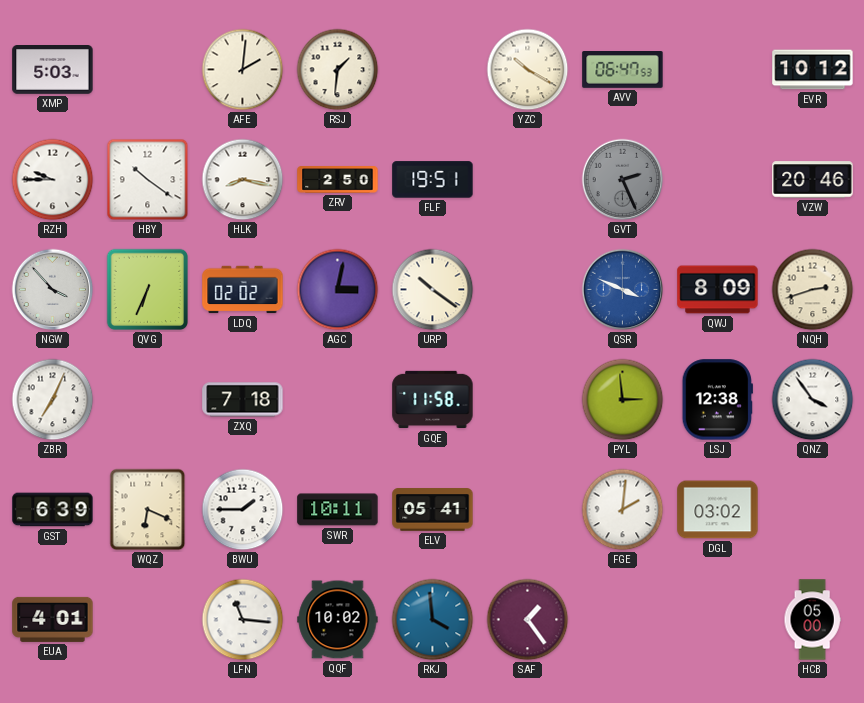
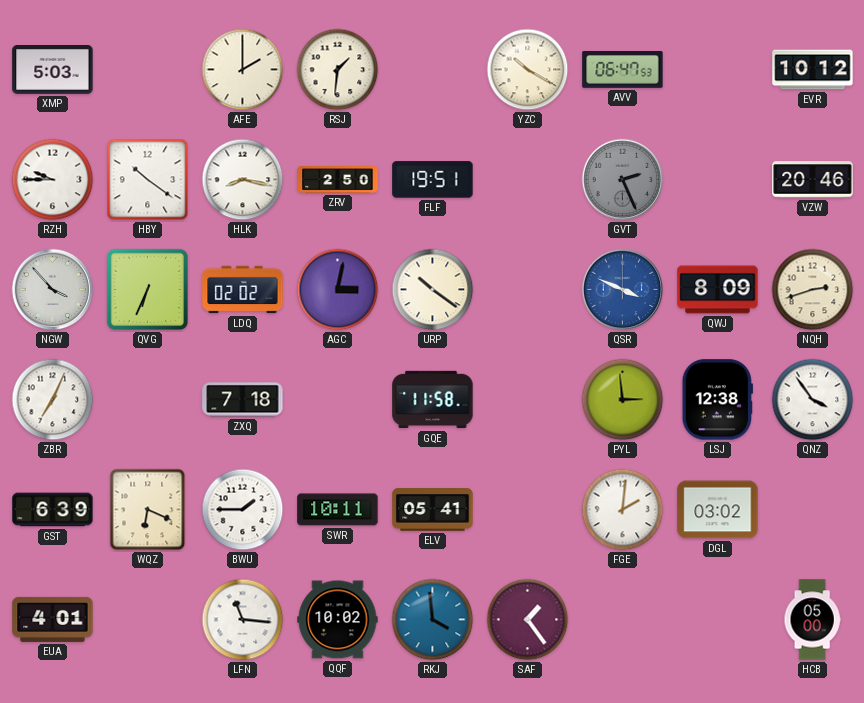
AFE: 2:01 -> 2:00 (243, 70)
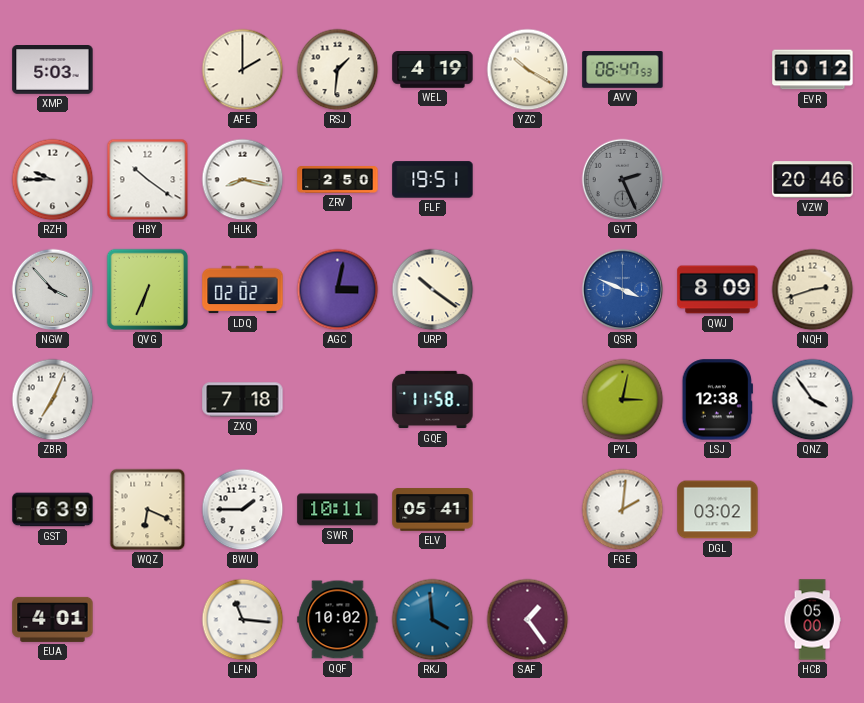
WEL: none -> 4:19 (433, 70)
PYL: 2:59 -> 3:02 (623, 400)
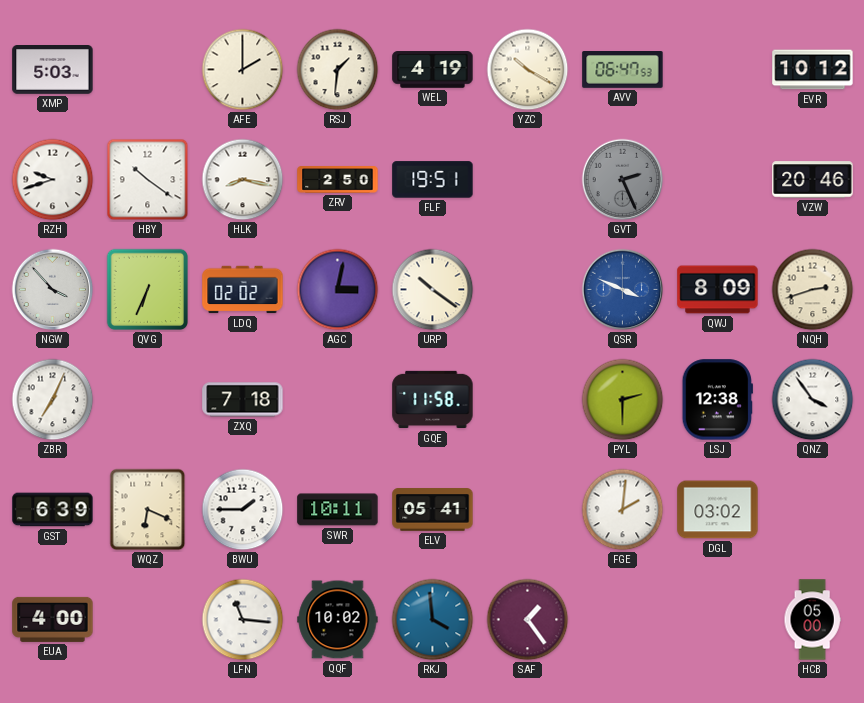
RZH: 9:45 -> 9:42 (53, 180)
PYL: 3:02 -> 2:30 (623, 400)
EUA: 4:01 -> 4:00 (53, 619)
